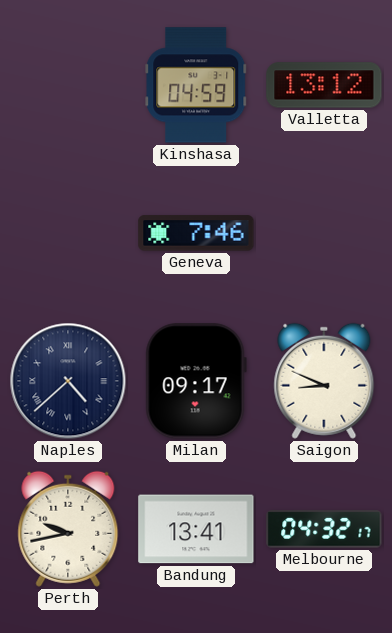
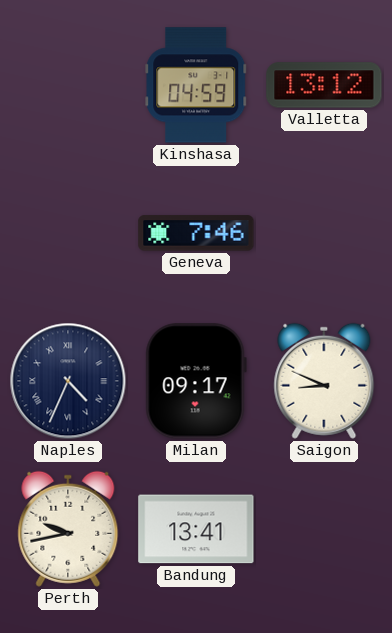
Naples: 4:38 -> 4:34 (68, 381)
Melbourne: 04:32 -> none (324, 529)
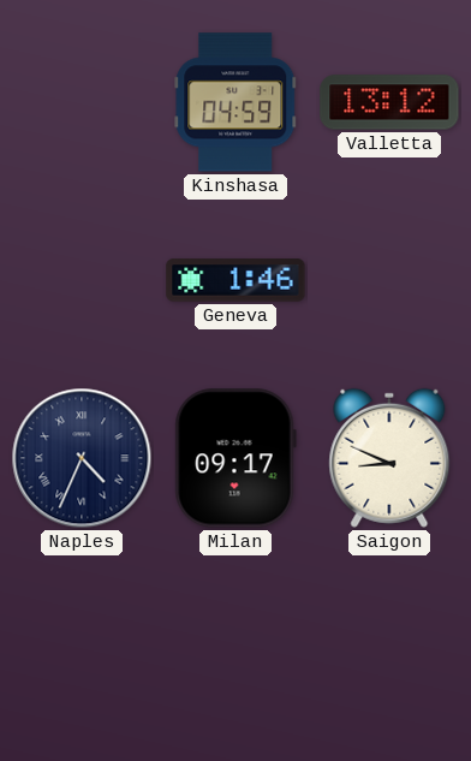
Geneva: 7:46 -> 1:46 (235, 280)
Perth: 9:43 -> none (68, 529)
Bandung: 13:41 -> none (196, 529)
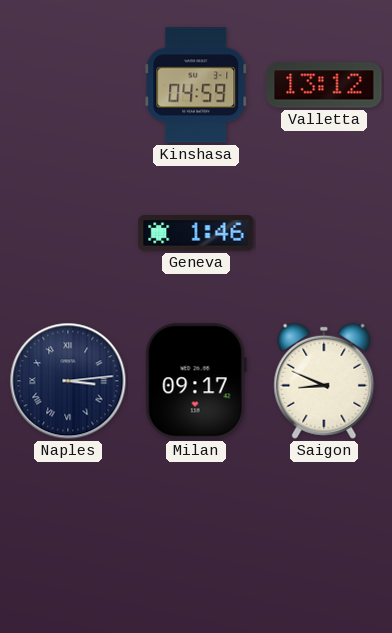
Naples: 4:34 -> 3:14 (68, 381)
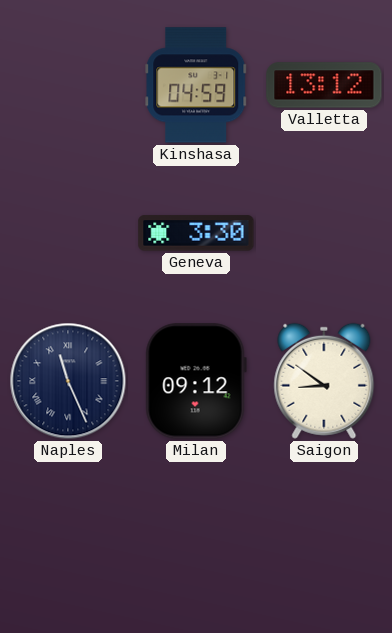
Geneva: 1:46 -> 3:30 (196, 233)
Naples: 3:14 -> 11:26 (68, 381)
Milan: 09:17 -> 09:12 (196, 381)
Saigon: 8:49 -> 8:51 (324, 381)
